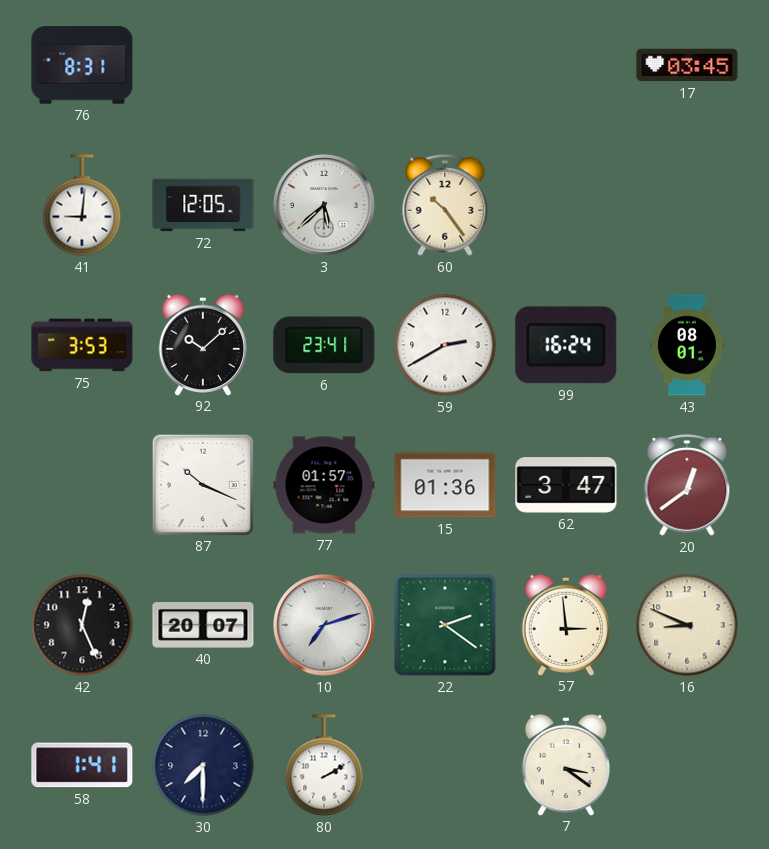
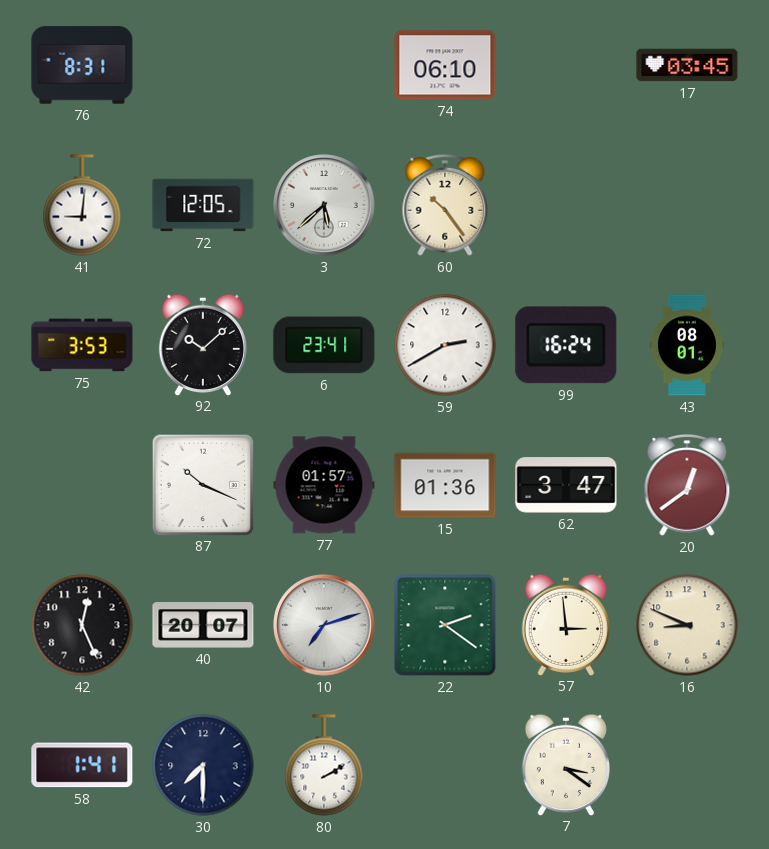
74: none -> 06:10 (445, 65)
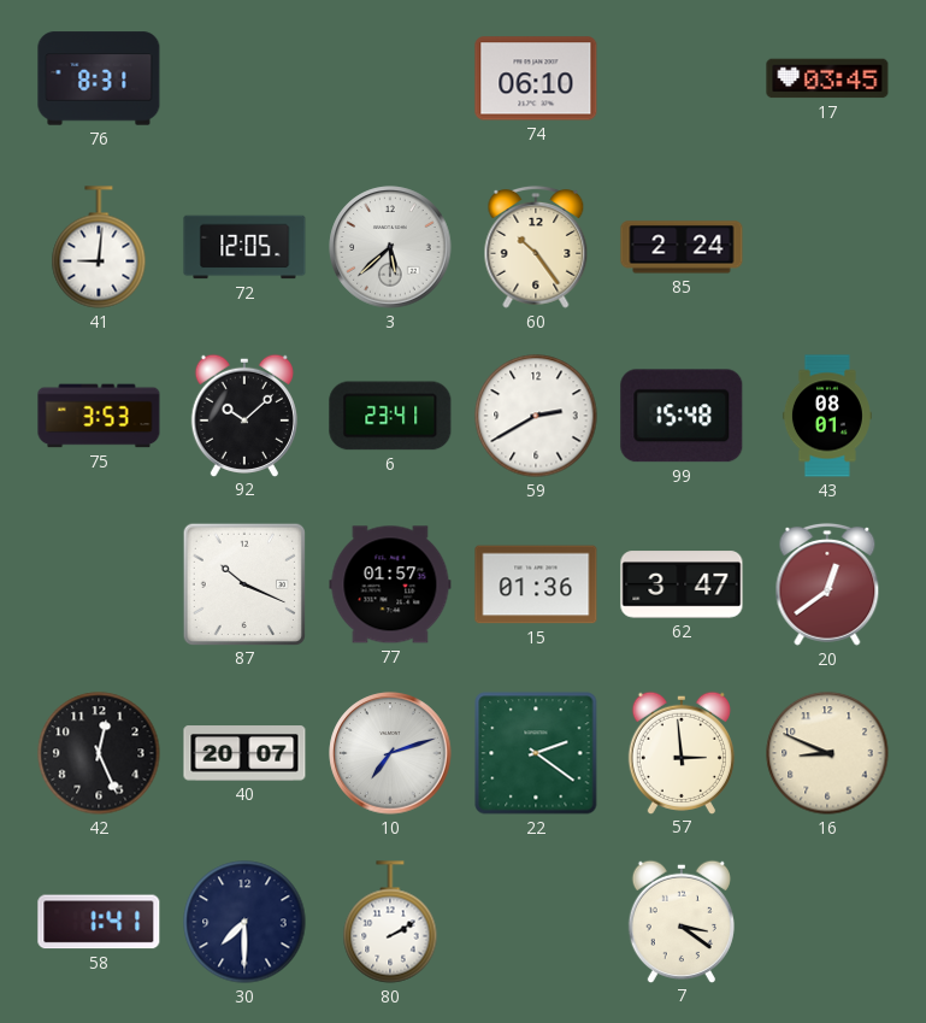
85: none -> 2:24 (682, 247)
99: 16:24 -> 15:48 (682, 416)
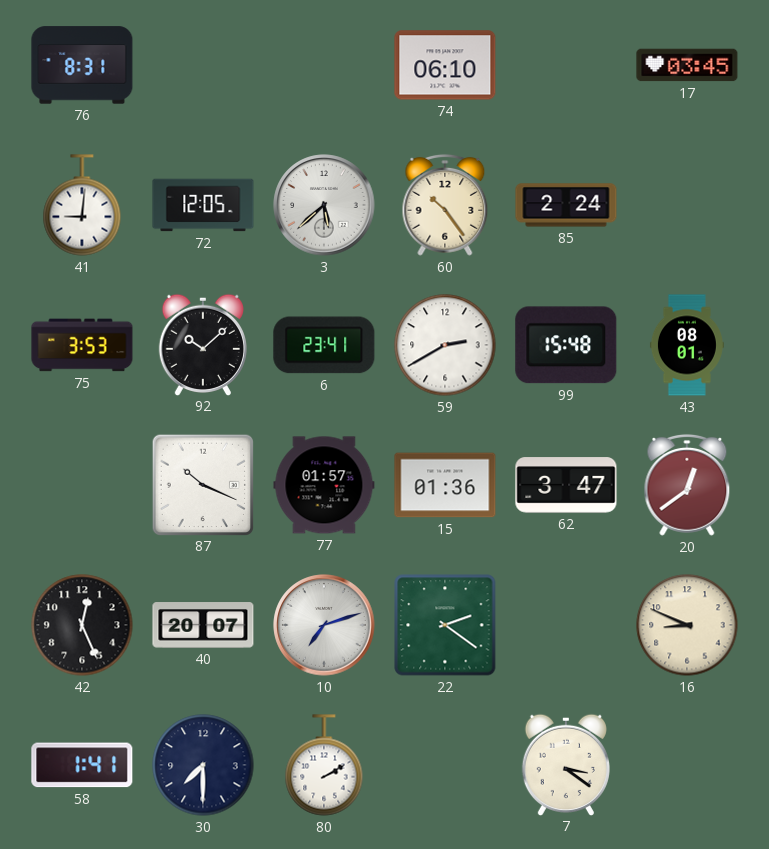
57: 2:59 -> none (682, 752)
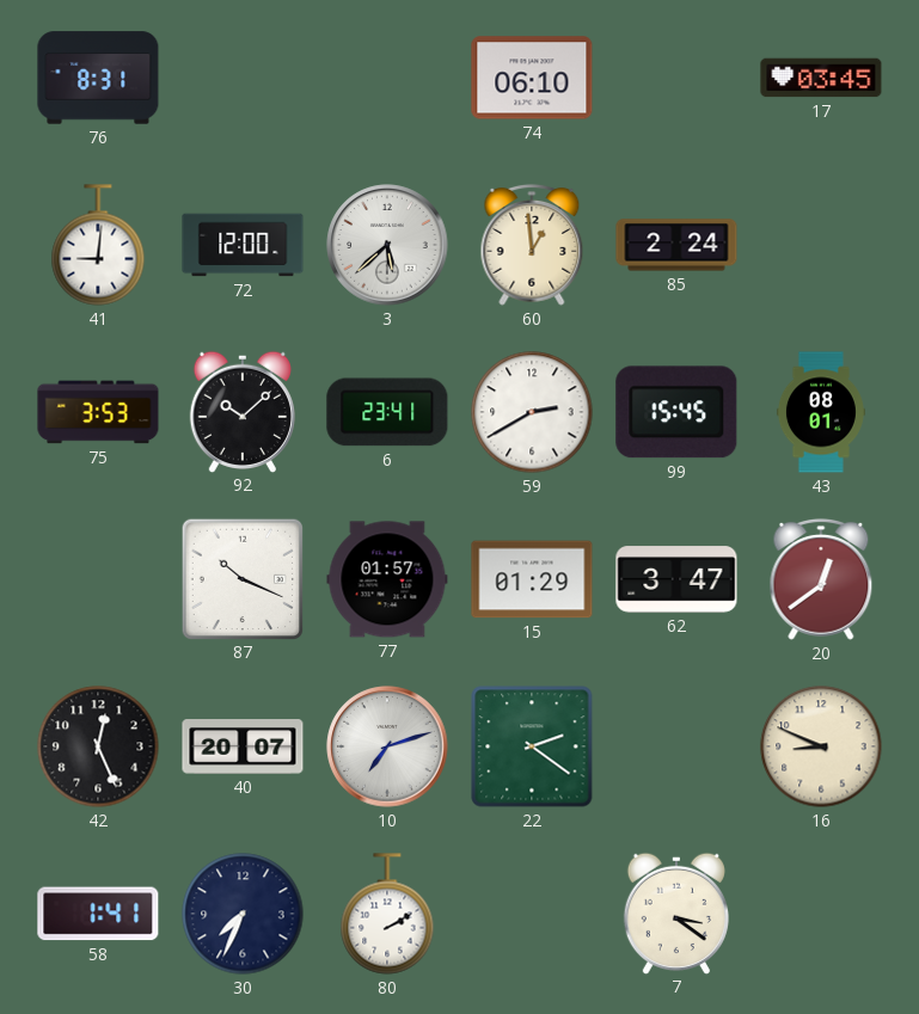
72: 12:05 -> 12:00 (243, 245)
60: 10:24 -> 12:59 (532, 245)
99: 15:48 -> 15:45 (676, 412)
15: 01:36 -> 01:29 (532, 579)
30: 7:30 -> 7:34 (243, 914)
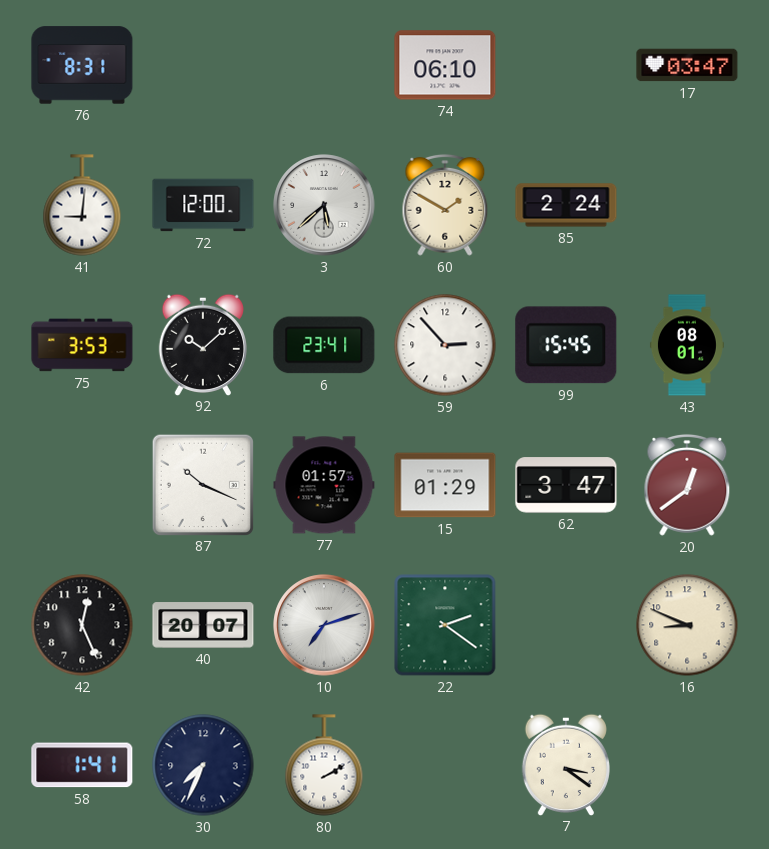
17: 03:45 -> 03:47 (687, 65)
60: 12:59 -> 1:50 (445, 205)
59: 2:40 -> 2:53 (445, 345)
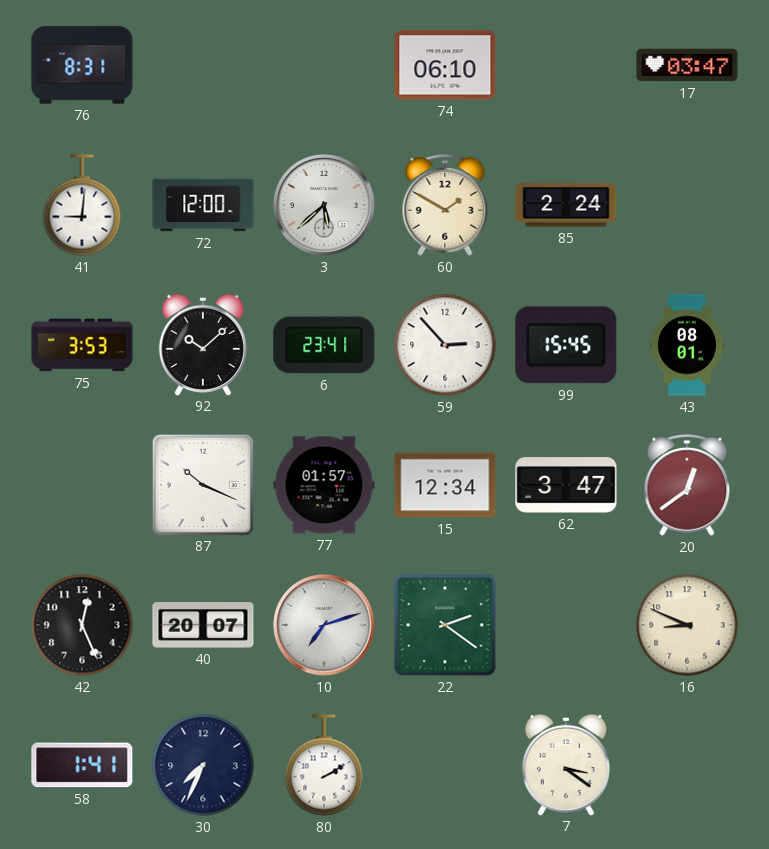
15: 01:29 -> 12:34 (445, 485)
